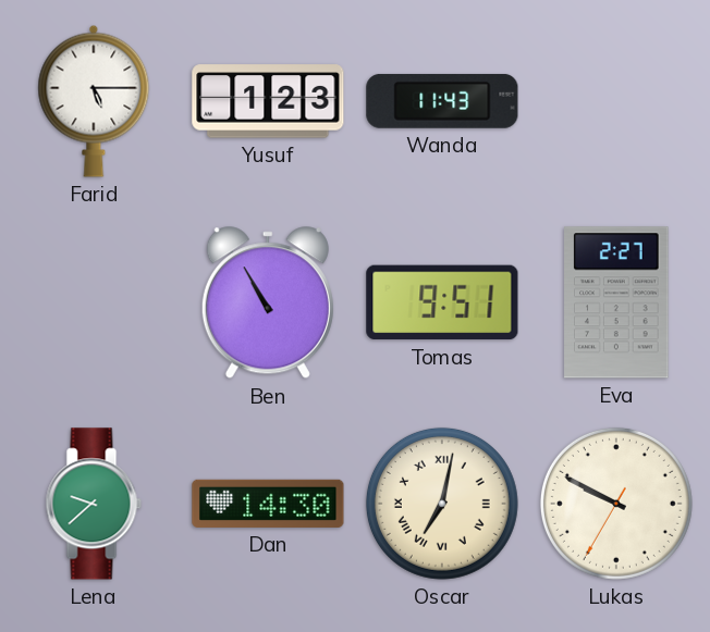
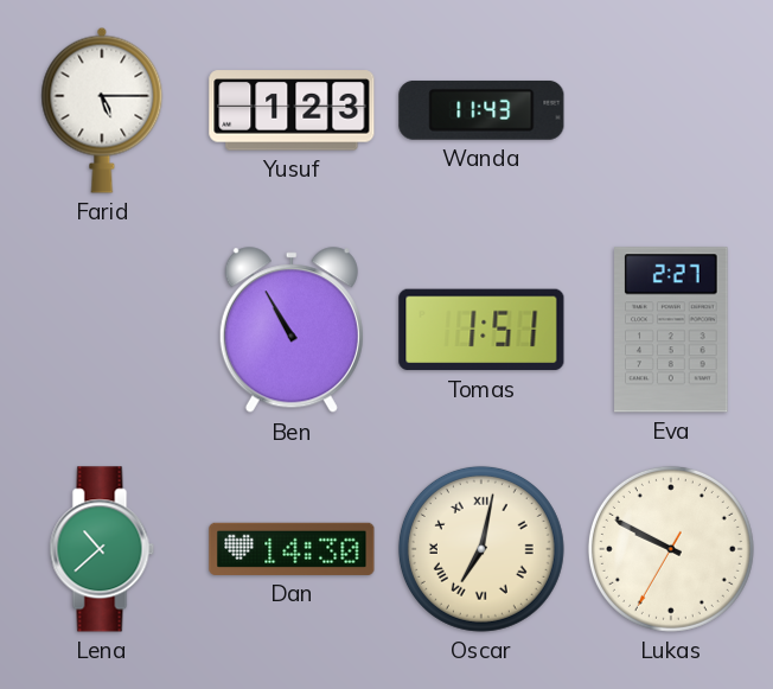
Tomas: 9:51 -> 1:51 (481, 330)
Lena: 9:38 -> 10:38 (102, 549)
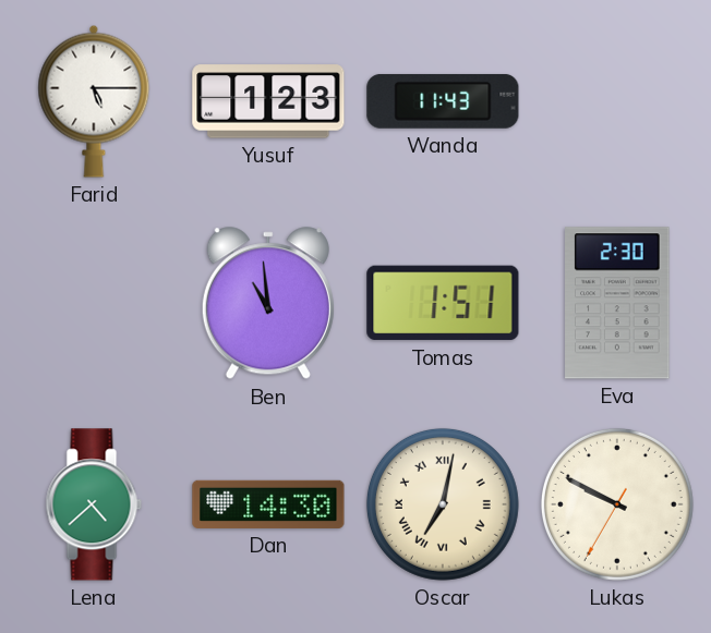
Ben: 10:55 -> 10:59 (268, 304)
Eva: 2:27 -> 2:30 (617, 303)
Lena: 10:38 -> 4:38 (94, 504)
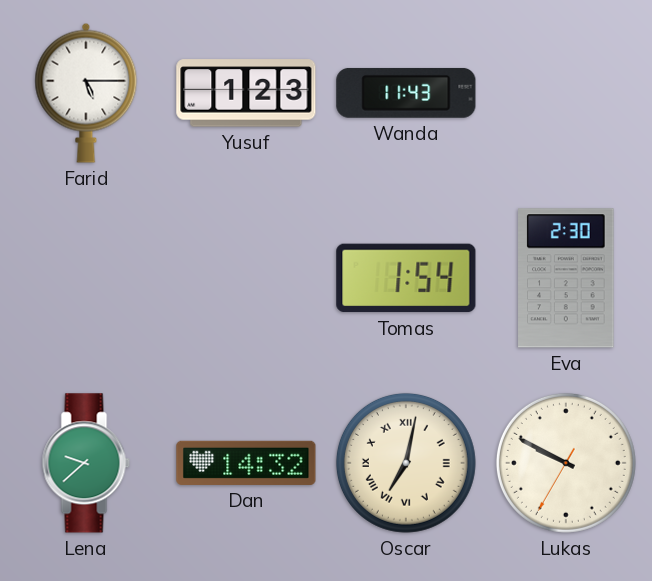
Ben: 10:59 -> none (268, 304)
Tomas: 1:51 -> 1:54 (406, 278)
Lena: 4:38 -> 9:38 (86, 463)
Dan: 14:30 -> 14:32 (246, 463)
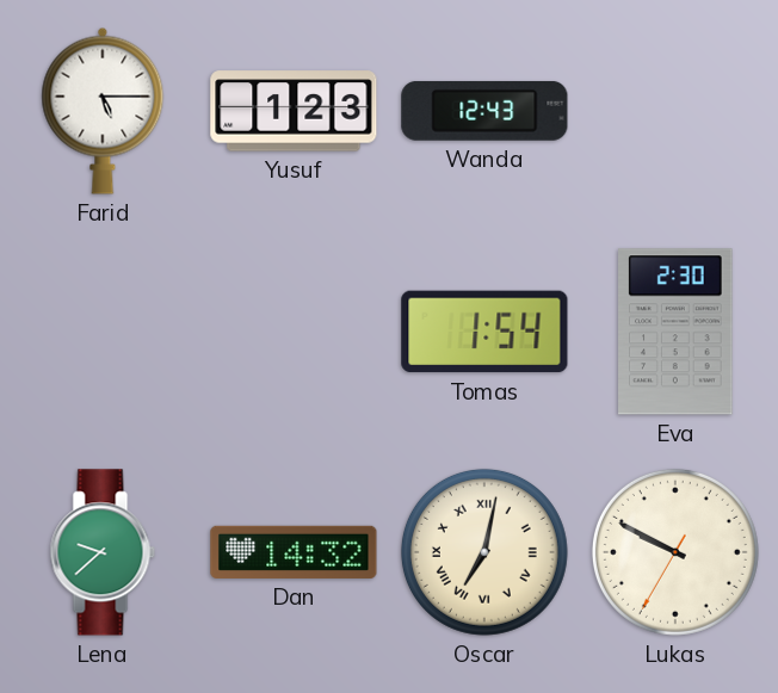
Wanda: 11:43 -> 12:43 (484, 111)
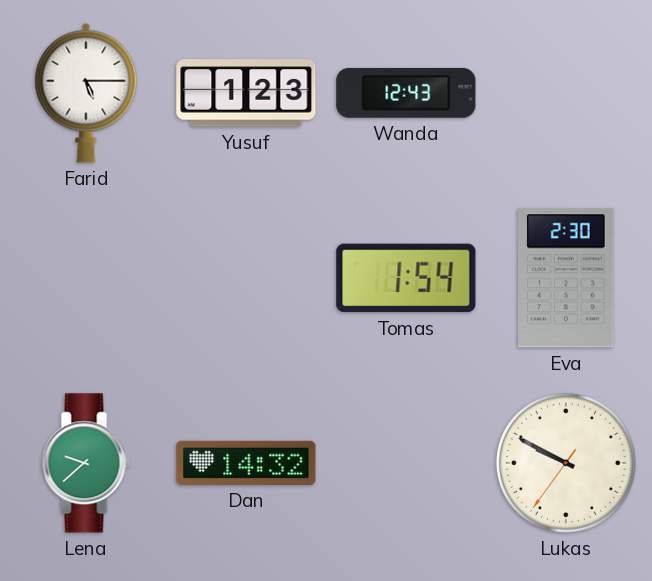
Oscar: 7:02 -> none (484, 552)
Lukas: 9:49:35 -> 9:49:36 (566, 463)
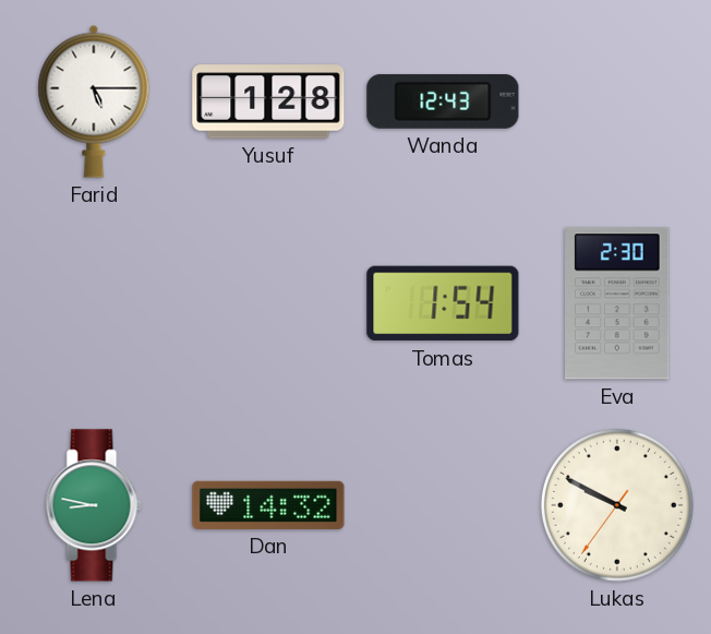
Yusuf: 1:23 -> 1:28 (268, 101)
Lena: 9:38 -> 8:47 (94, 505)
